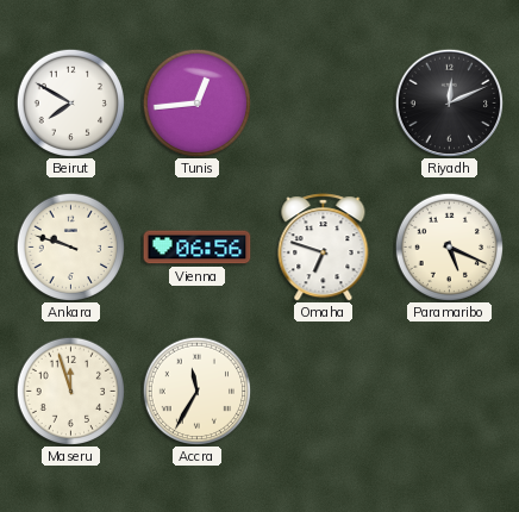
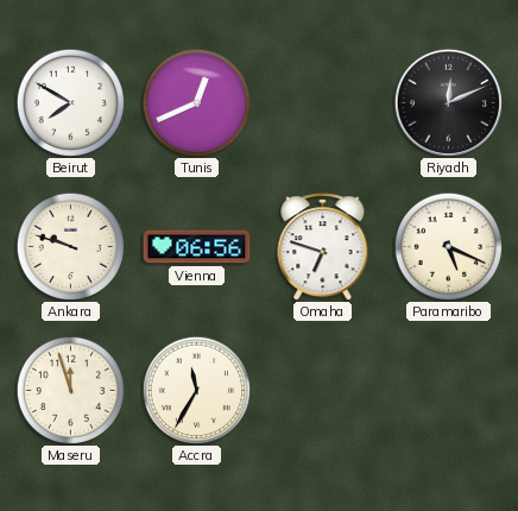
Tunis: 12:44 -> 12:41 (196, 102)
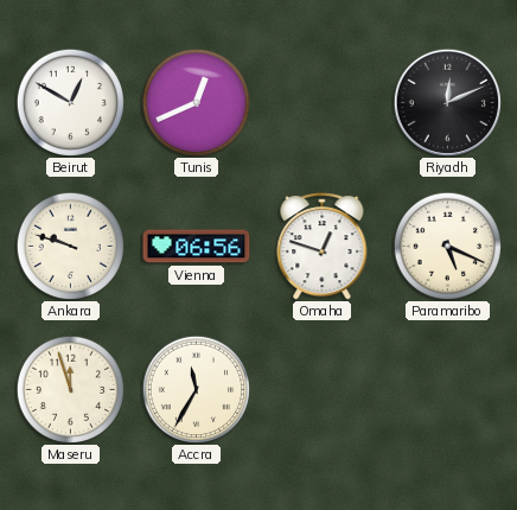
Beirut: 7:50 -> 12:50 (70, 102)
Omaha: 6:48 -> 12:48 (323, 247)
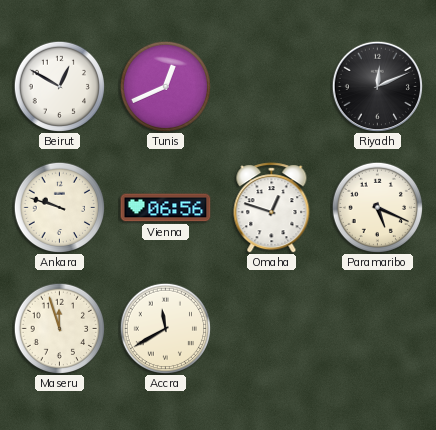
Accra: 11:35 -> 11:40 (165, 328)
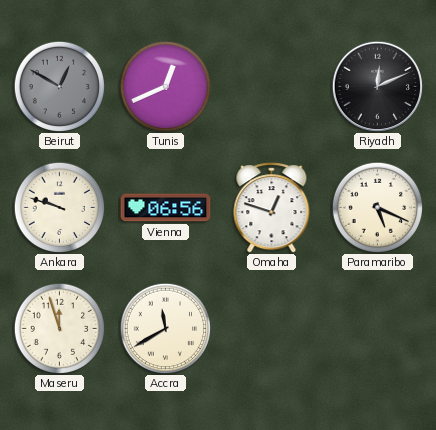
Beirut dial: white -> grey (59, 86)
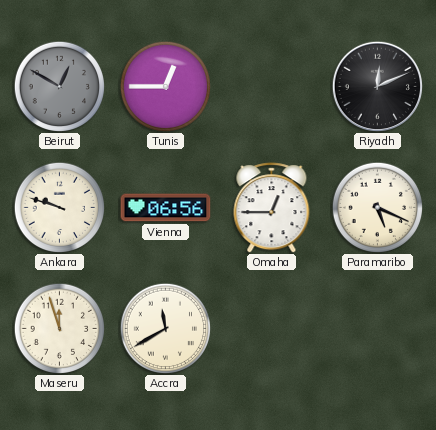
Tunis: 12:41 -> 12:45 (165, 86)
Omaha: 12:48 -> 12:45 (272, 208)
